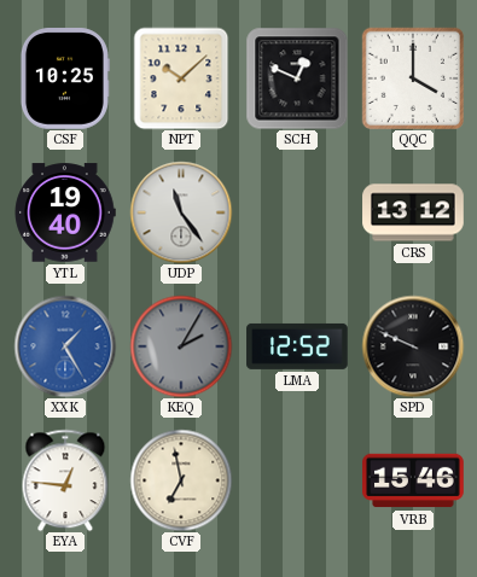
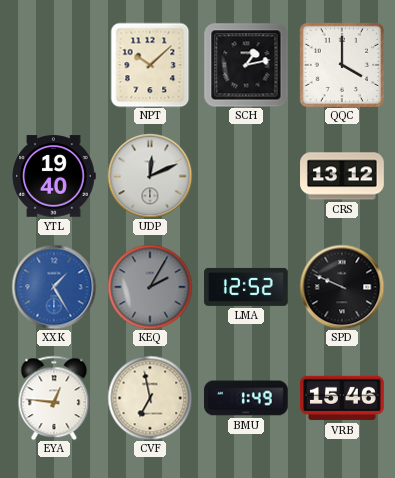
CSF: 10:25 -> none (64, 80)
SCH: 12:49 -> 1:13 (246, 65)
UDP: 11:24 -> 12:11 (150, 176)
BMU: none -> 1:49 (247, 398)
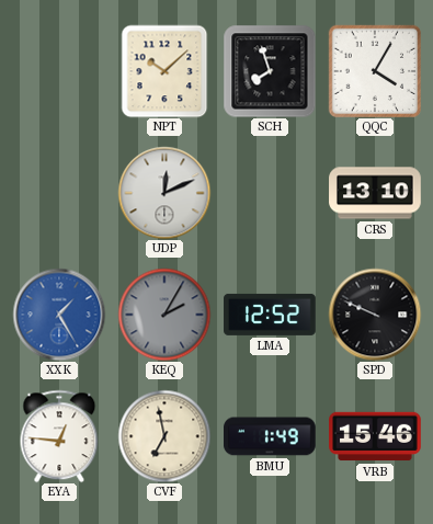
SCH: 1:13 -> 7:57 (270, 71)
QQC: 4:00 -> 4:05 (374, 70)
YTL: 19:40 -> none (54, 176)
CRS: 13:12 -> 13:10 (375, 193)
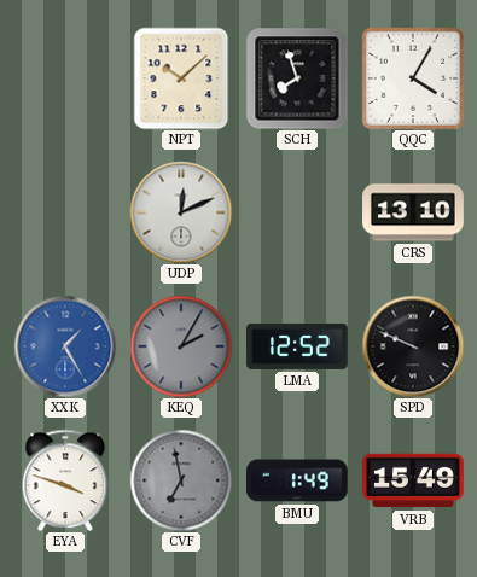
EYA: 12:46 -> 3:48 (65, 480)
CVF dial: cream -> grey (181, 480)
VRB: 15:46 -> 15:49 (413, 480)
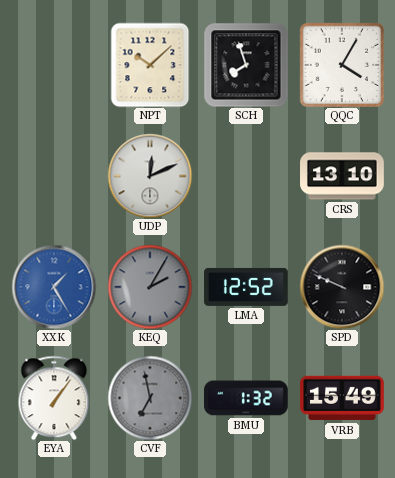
EYA: 3:48 -> 1:06 (54, 398)
BMU: 1:49 -> 1:32 (247, 398)
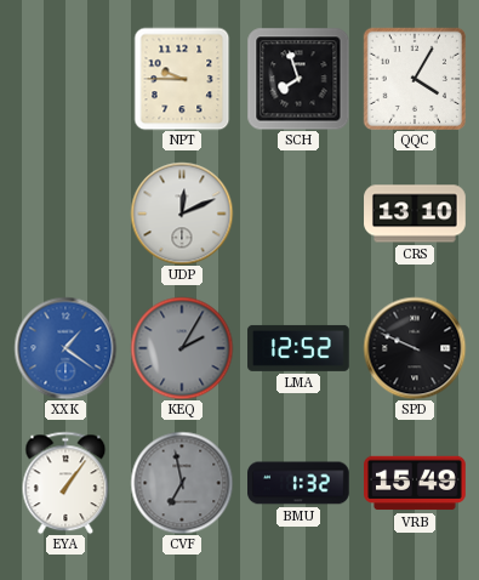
NPT: 10:08 -> 9:45 (182, 79)
XXK: 1:25 -> 1:21 (65, 348)
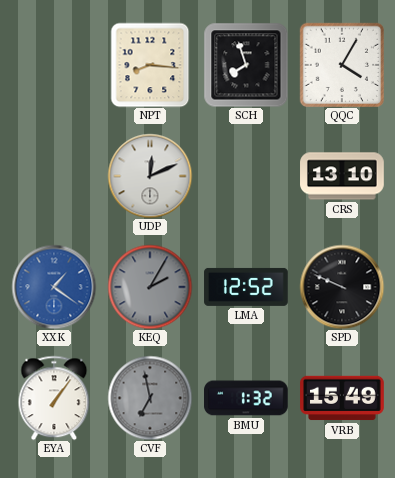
NPT: 9:45 -> 8:16 (150, 65)
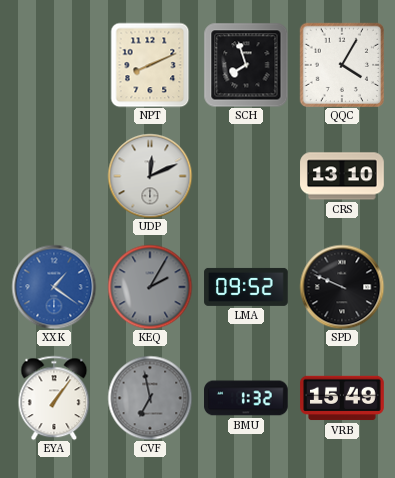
NPT: 8:16 -> 8:11 (150, 65)
LMA: 12:52 -> 09:52 (246, 287)
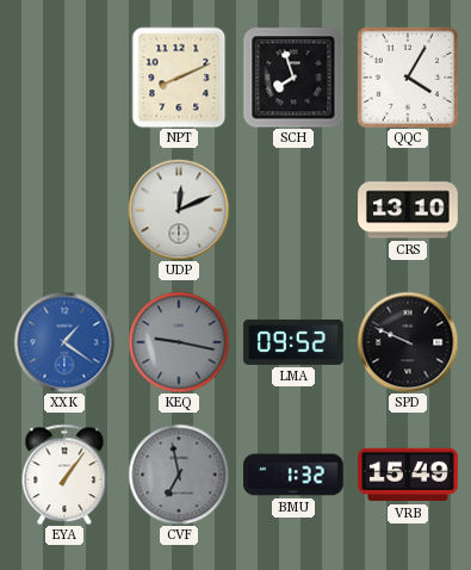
KEQ: 2:05 -> 9:17 (179, 342)
